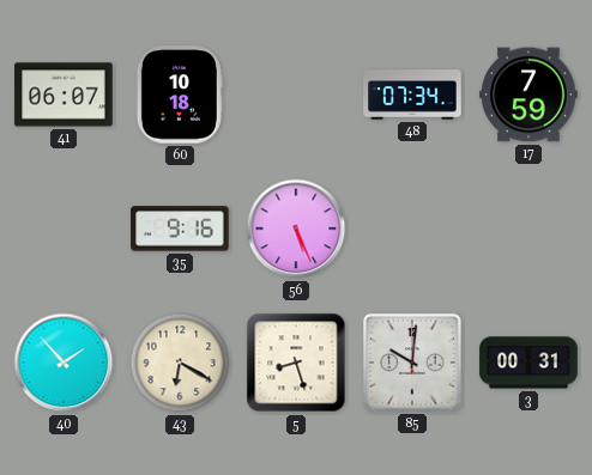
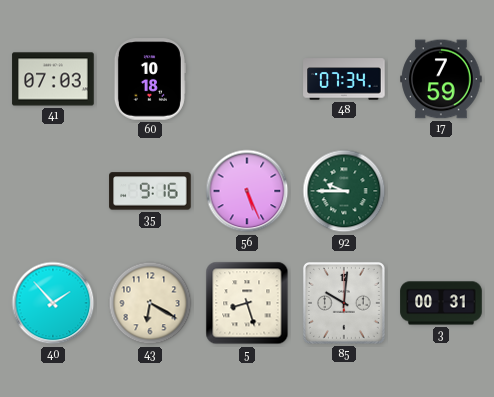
41: 06:07 -> 07:03 (53, 79)
92: none -> 9:45 (344, 191)
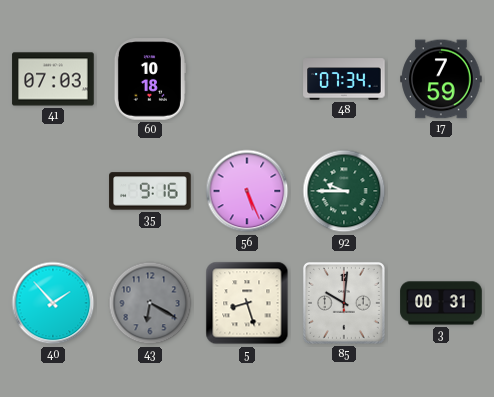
43 dial: cream -> grey (150, 303)
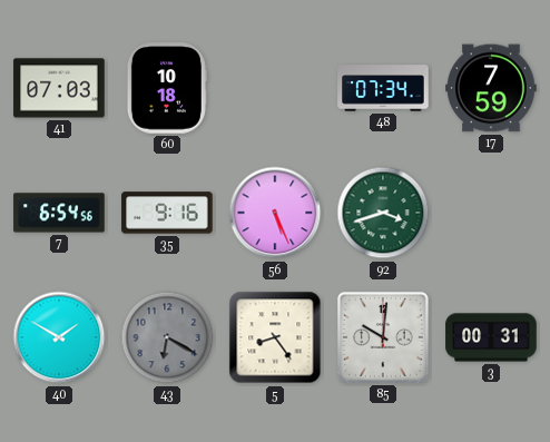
7: none -> 6:54 (59, 213)
92: 9:45 -> 3:42 (383, 213)
40: 1:53 -> 1:50 (59, 337)
5: 8:27 -> 8:24 (275, 337)
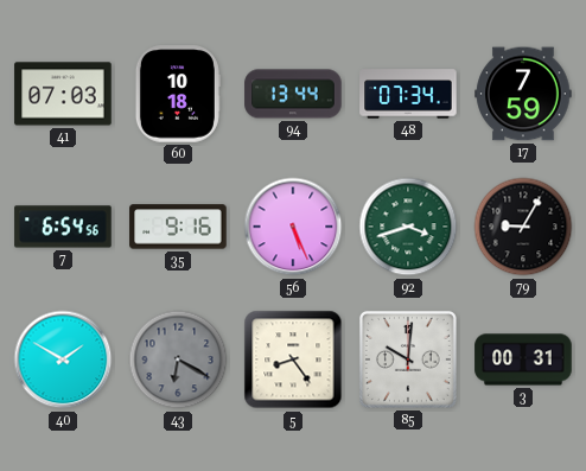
94: none -> 13:44 (293, 94)
79: none -> 9:05 (523, 227)
